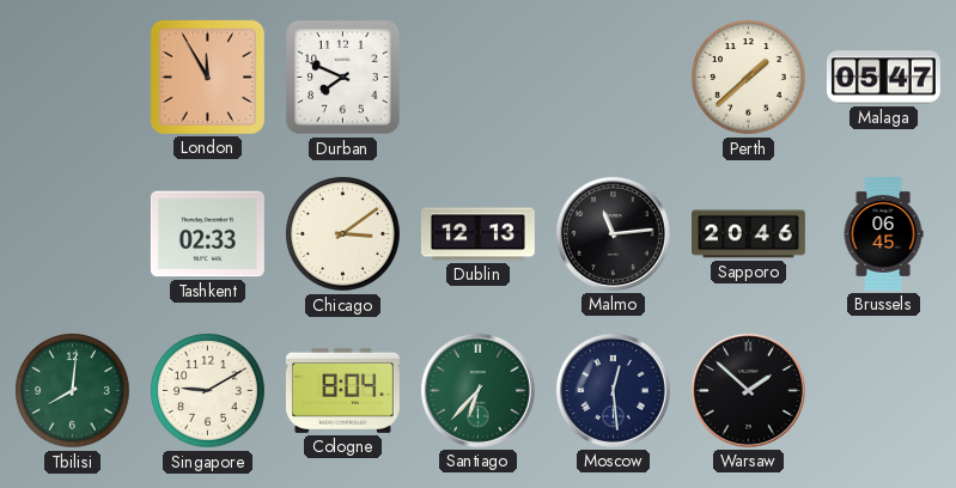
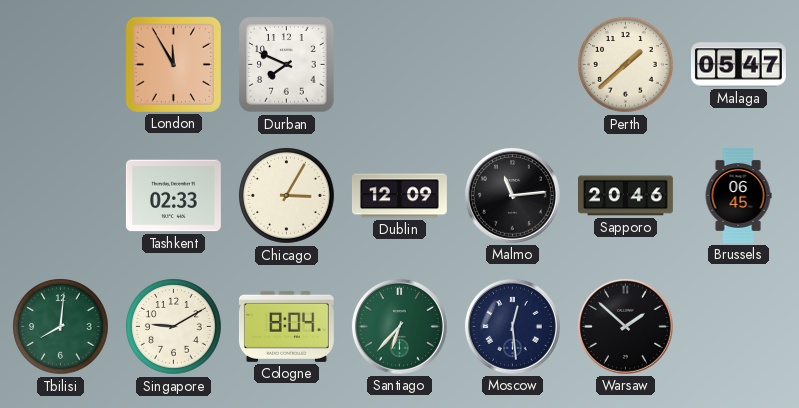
Chicago: 3:09 -> 3:05 (287, 196)
Dublin: 12:13 -> 12:09 (399, 196)
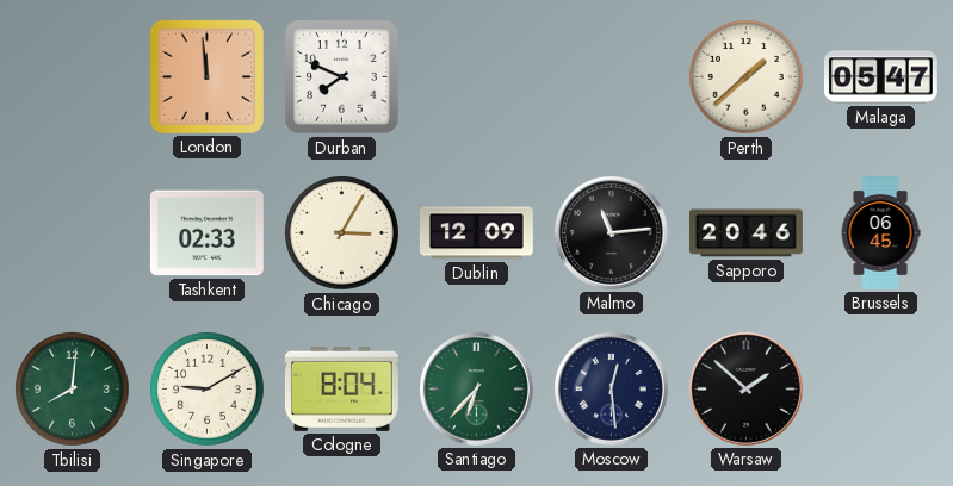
London: 11:55 -> 11:59 (206, 76)
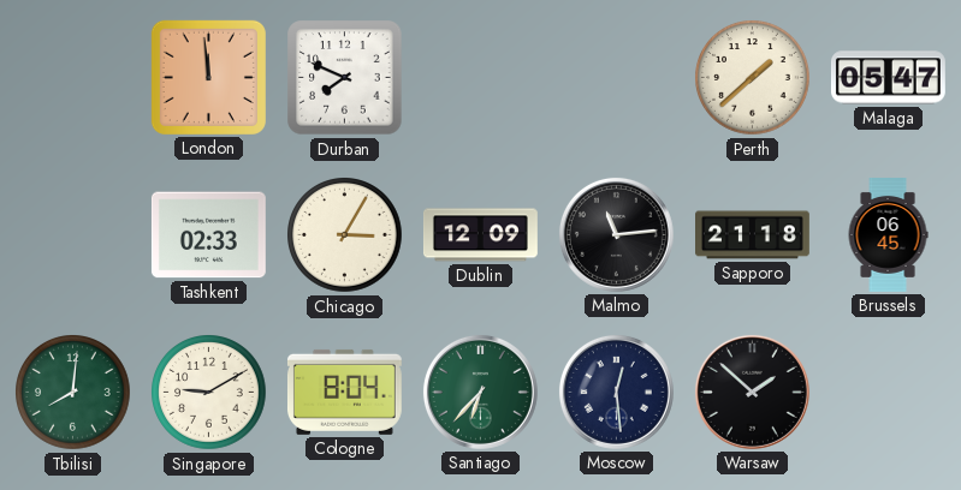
Sapporo: 20:46 -> 21:18 (753, 235)
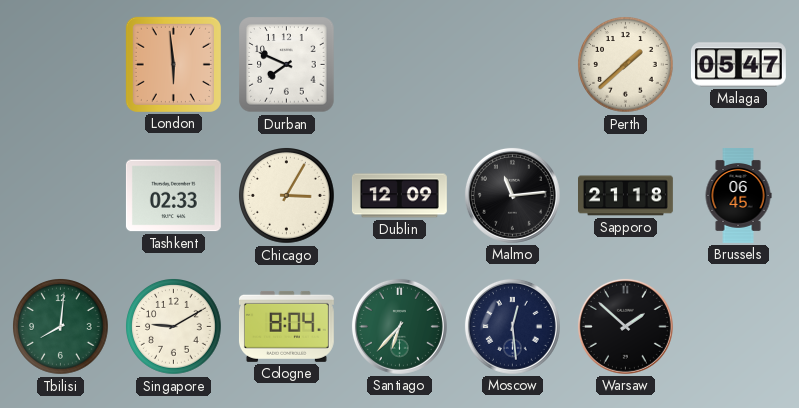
London: 11:59 -> 5:59 (173, 64)
